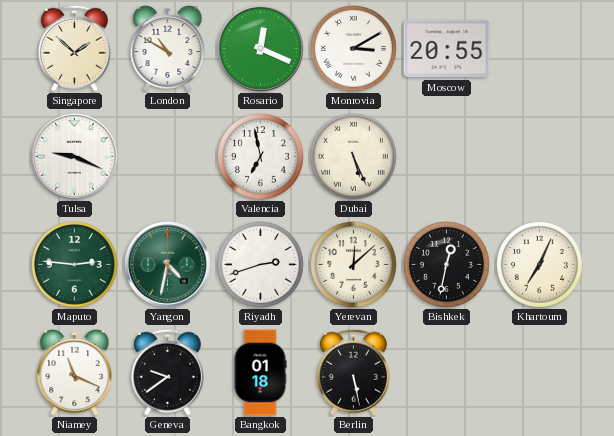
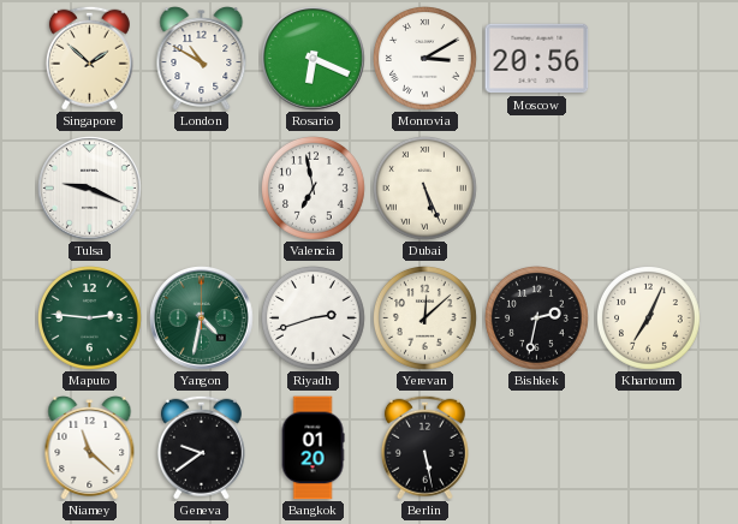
Rosario: 12:19 -> 6:19 (314, 59)
Moscow: 20:55 -> 20:56 (537, 59)
Bishkek: 12:32 -> 2:32 (537, 318)
Niamey: 11:19 -> 11:22 (90, 448)
Bangkok: 01:18 -> 01:20 (313, 448)
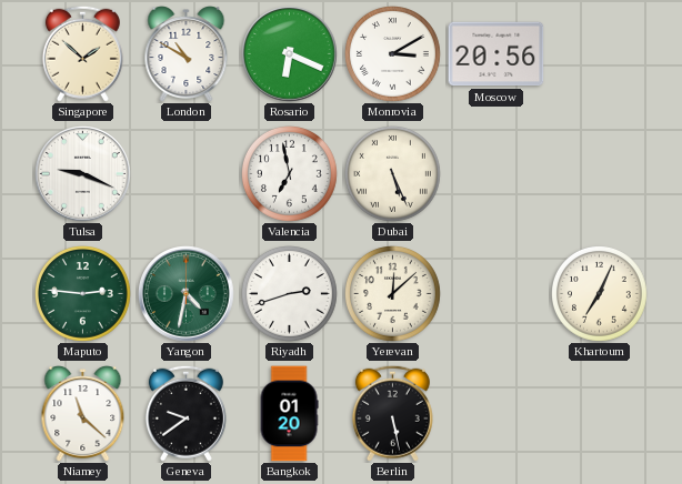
Bishkek: 2:32 -> none (537, 318)
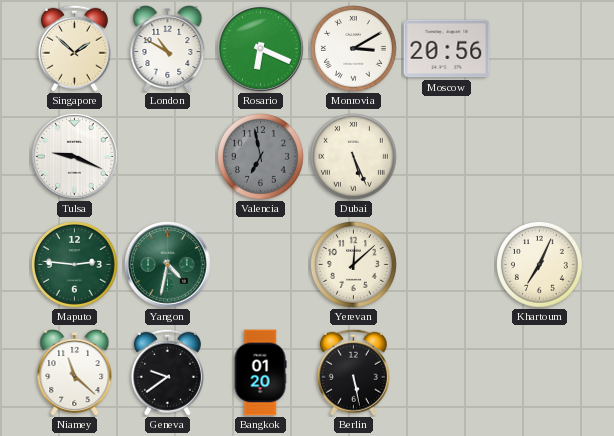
Valencia dial: white -> grey (261, 157)
Riyadh: 2:42 -> none (290, 294)
